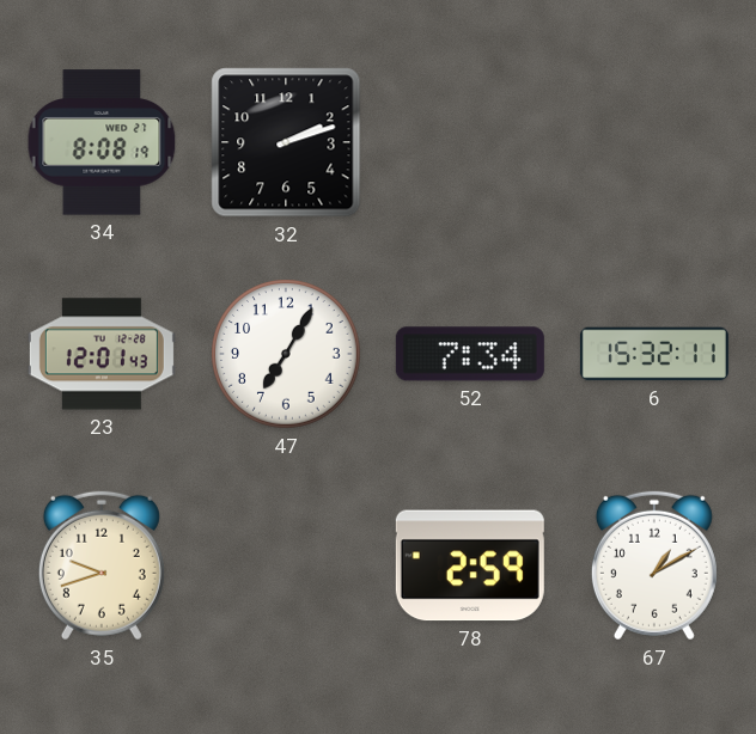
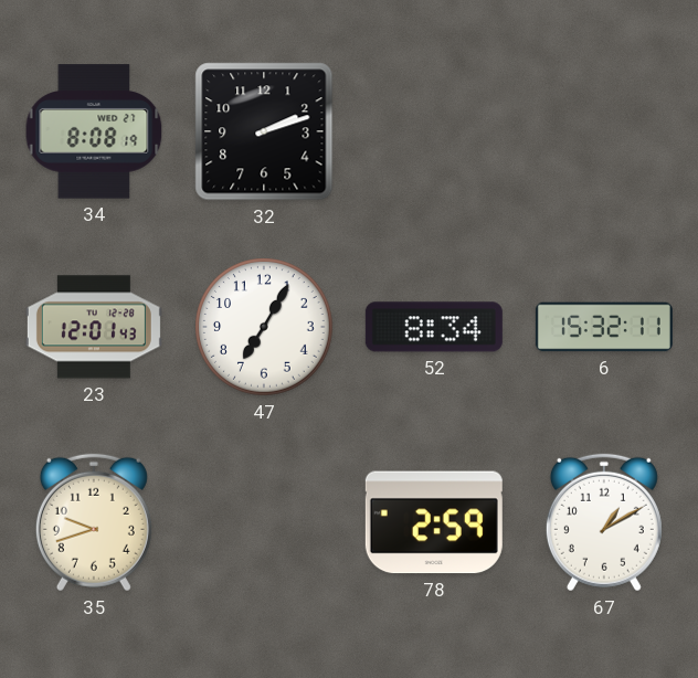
52: 7:34 -> 8:34 (434, 327)
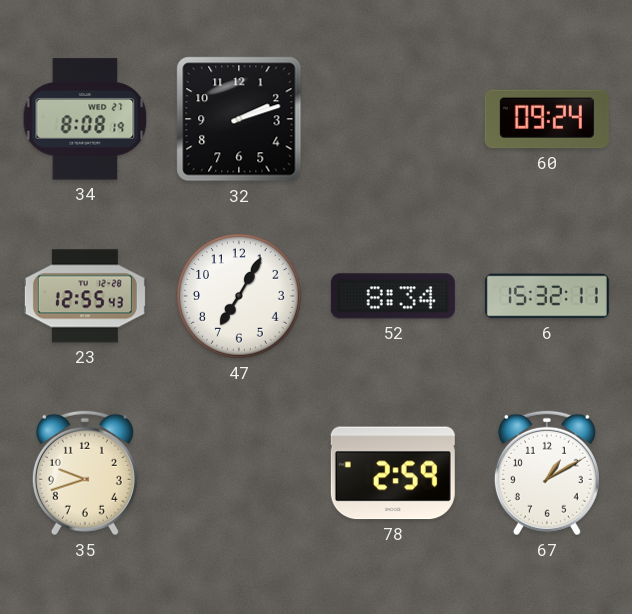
60: none -> 09:24 (547, 119)
23: 12:01 -> 12:55 (85, 296)
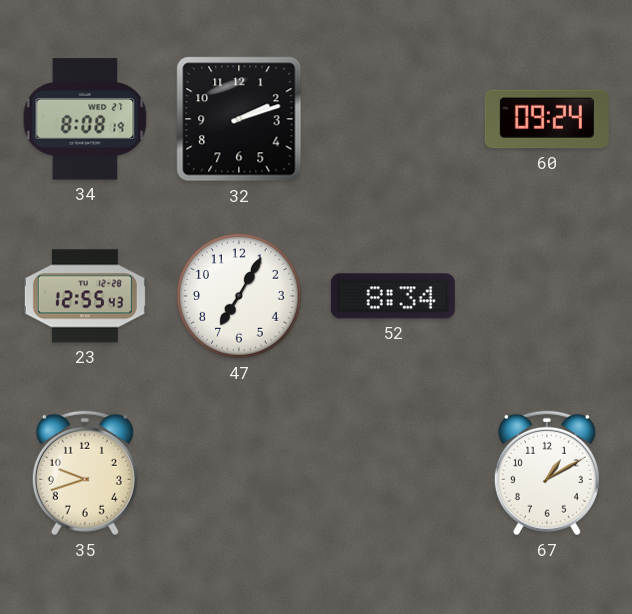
6: 15:32 -> none (547, 296)
78: 2:59 -> none (393, 473)
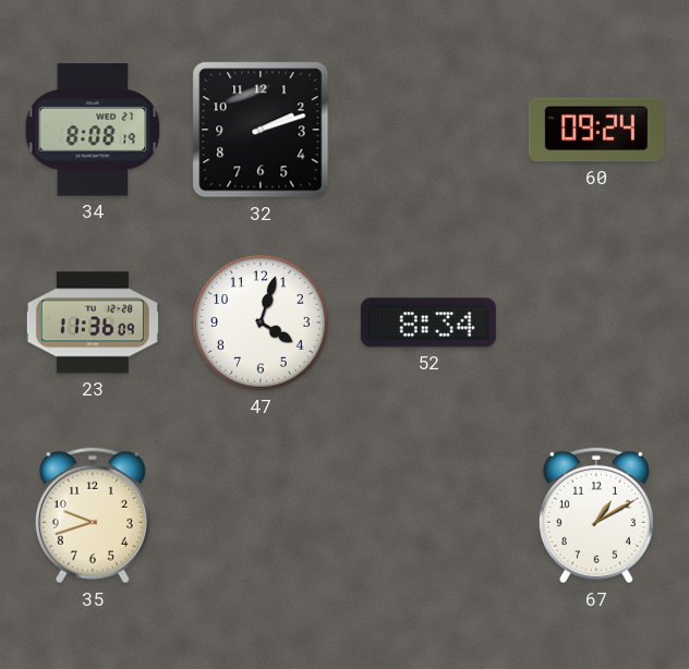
23: 12:55 -> 11:36 (93, 323)
47: 7:05 -> 4:03 (261, 323)
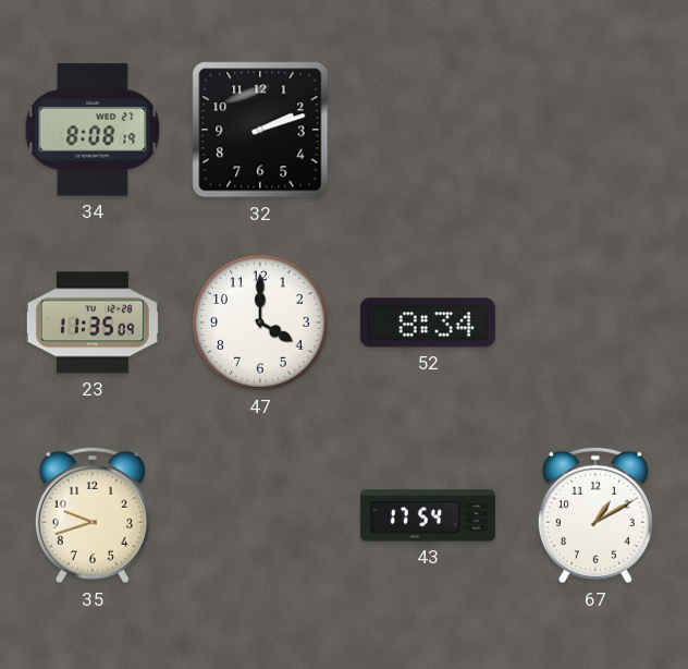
60: 09:24 -> none (596, 130)
23: 11:36 -> 11:35 (93, 323)
47: 4:03 -> 4:00 (260, 323)
43: none -> 17:54 (428, 515)
